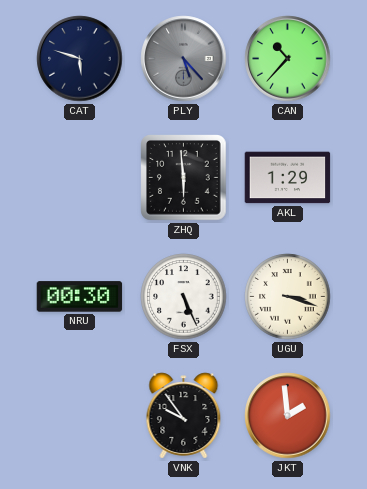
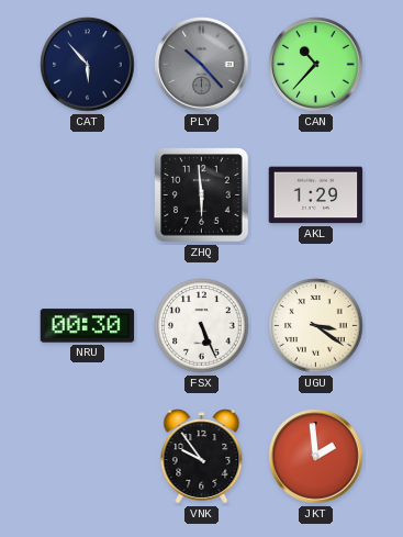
CAT: 5:48 -> 5:53 (88, 65)
PLY: 5:23 -> 10:23 (202, 65)
UGU: 3:18 -> 3:21 (316, 326)
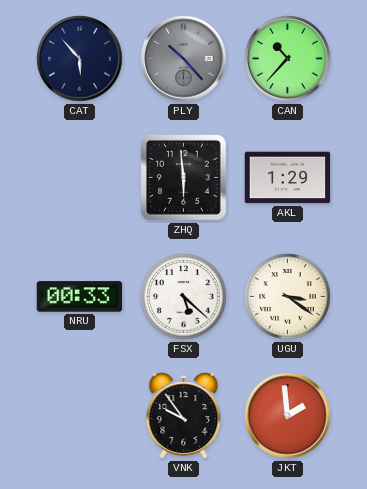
NRU: 00:30 -> 00:33 (80, 297)
FSX: 5:26 -> 5:22 (184, 297)
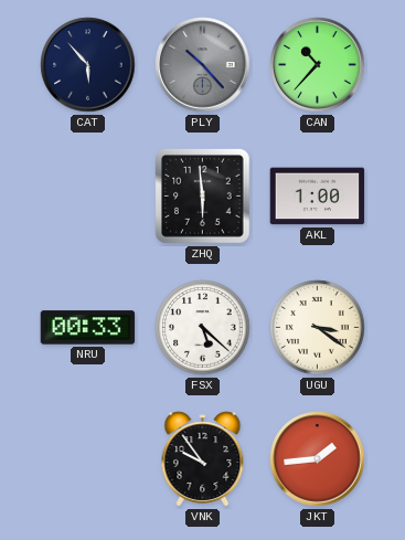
AKL: 1:29 -> 1:00 (318, 197)
JKT: 1:59 -> 1:44 (318, 459)
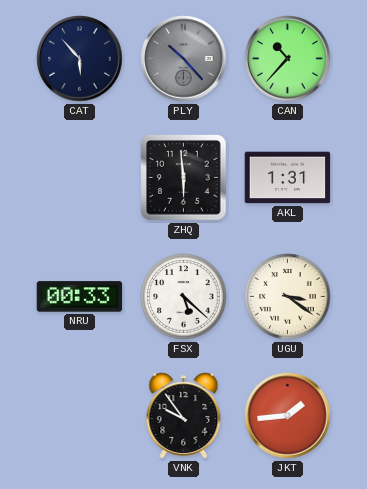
AKL: 1:00 -> 1:31 (288, 178)
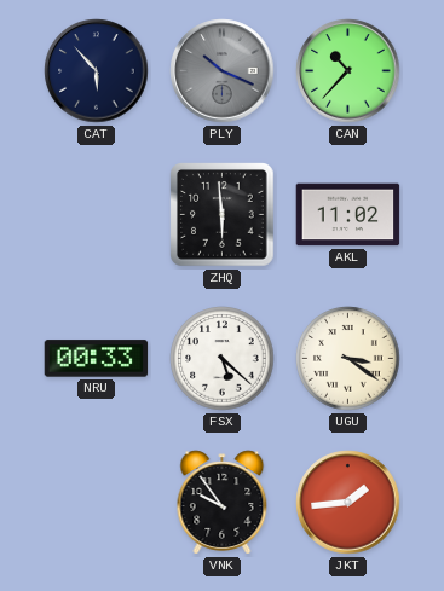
PLY: 10:23 -> 10:19 (223, 71)
AKL: 1:31 -> 11:02 (348, 215)
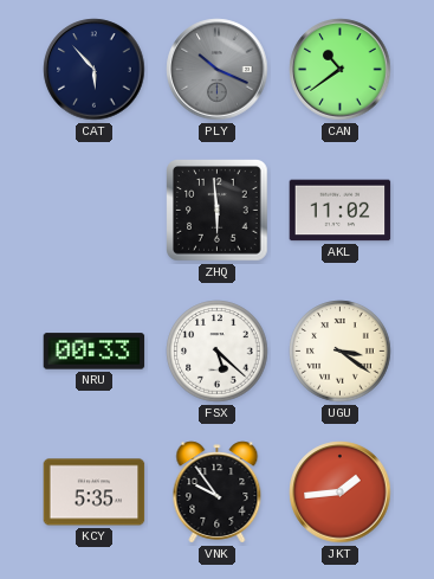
CAN: 10:37 -> 10:39 (341, 70)
KCY: none -> 5:35 (95, 493)
